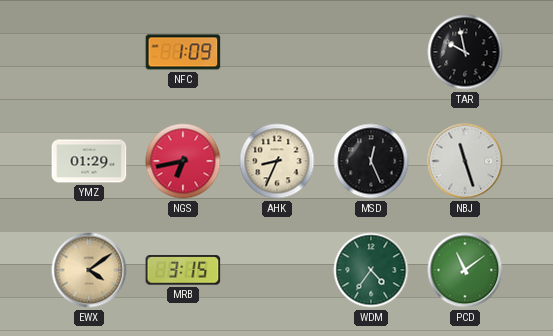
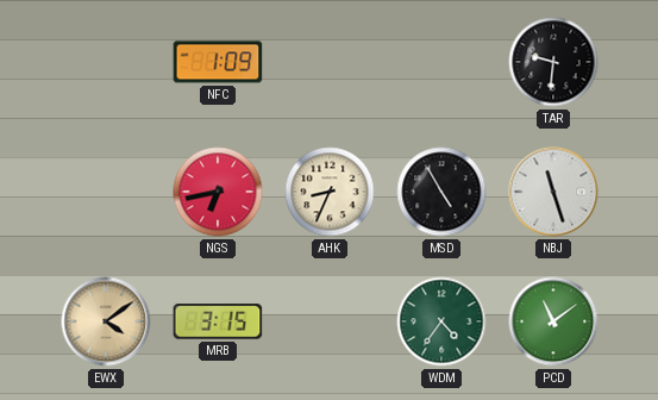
TAR: 9:58 -> 9:31 (553, 62)
YMZ: 01:29 -> none (89, 161)
MSD: 12:26 -> 4:55 (441, 192)
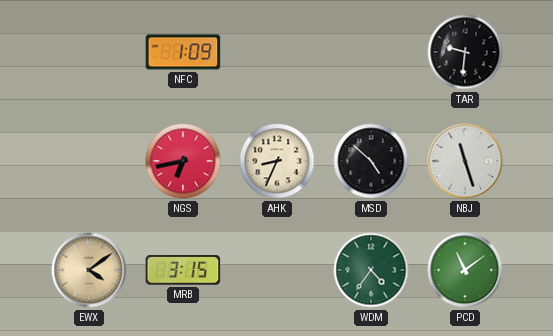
MSD: 4:55 -> 4:52 (371, 161)
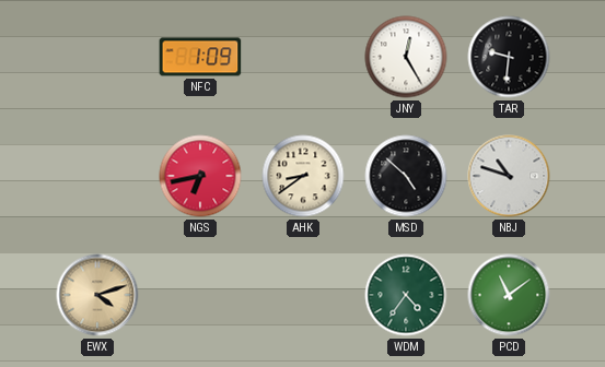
JNY: none -> 12:25 (406, 57)
AHK: 8:34 -> 8:39 (303, 176)
NBJ: 11:27 -> 10:48 (509, 176)
EWX: 4:09 -> 4:12 (97, 295)
MRB: 3:15 -> none (183, 270)
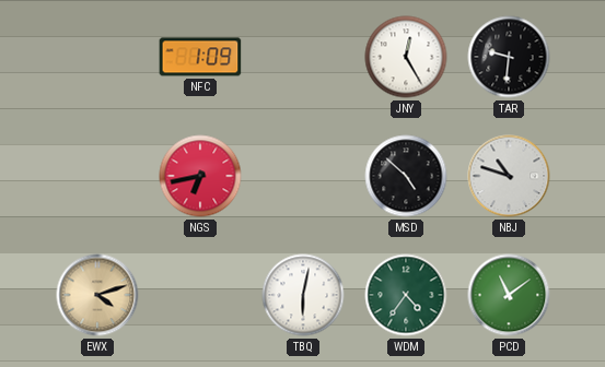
AHK: 8:39 -> none (303, 176)
TBQ: none -> 6:02 (303, 295)
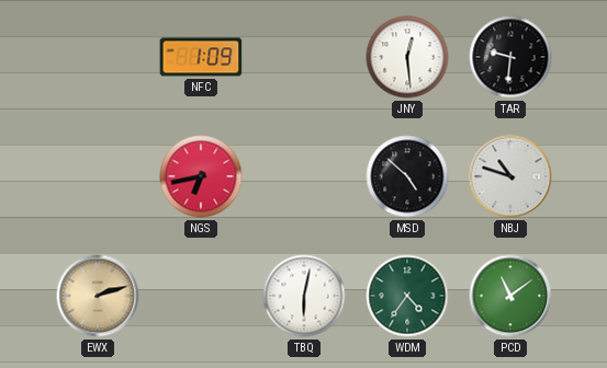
JNY: 12:25 -> 12:29 (407, 57)
EWX: 4:12 -> 2:12 (98, 296)
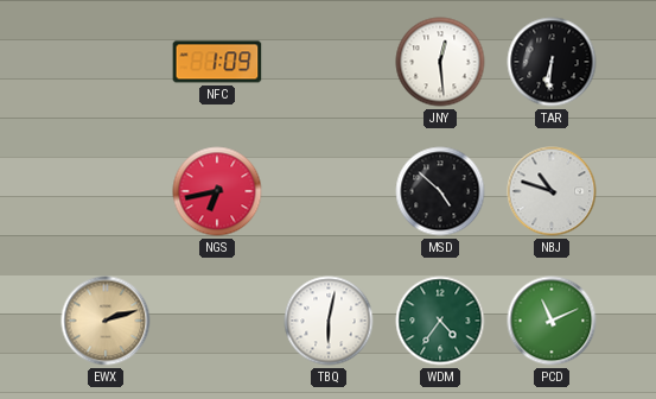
TAR: 9:31 -> 6:31 (552, 62)
PCD: 11:09 -> 11:11 (552, 321)
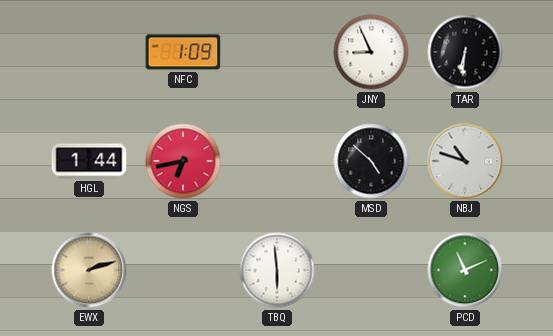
JNY: 12:29 -> 8:56 (371, 52)
HGL: none -> 1:44 (89, 161)
TBQ: 6:02 -> 5:59 (277, 270)
WDM: 4:36 -> none (440, 321)
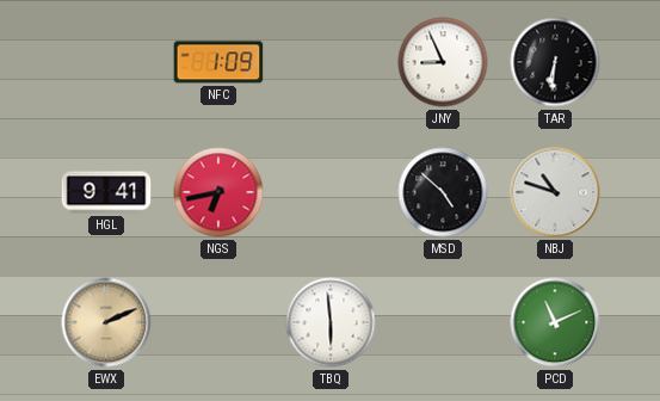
HGL: 1:44 -> 9:41 (106, 192)
EWX: 2:12 -> 2:11 (106, 322)
